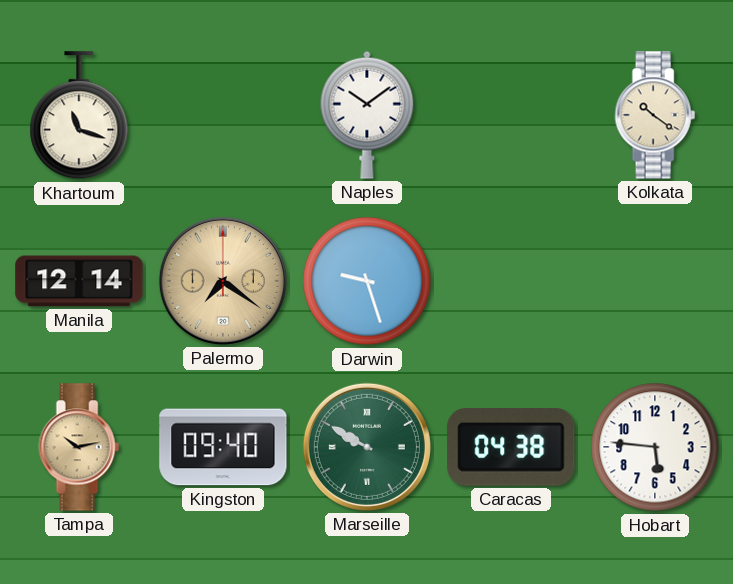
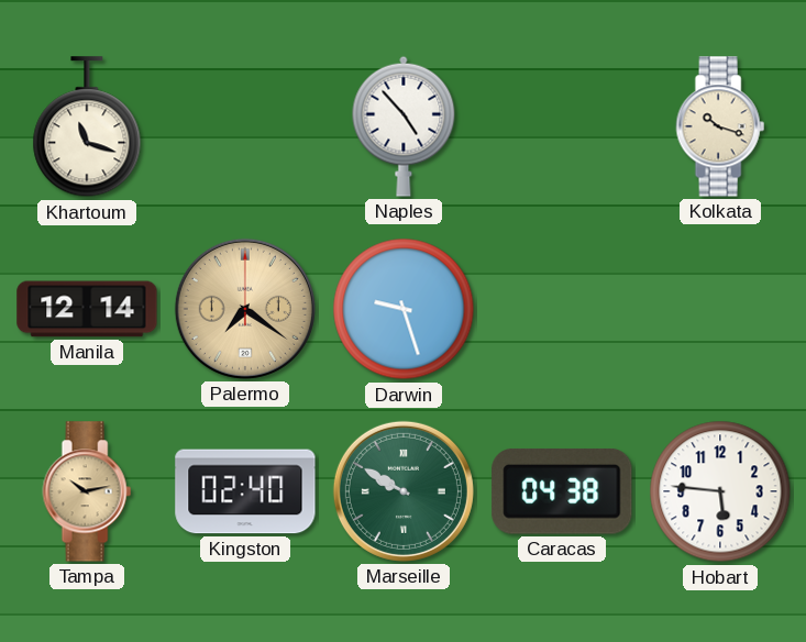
Naples: 10:09 -> 4:53 (404, 126)
Kolkata: 10:21 -> 10:18 (720, 126)
Kingston: 09:40 -> 02:40 (245, 491)
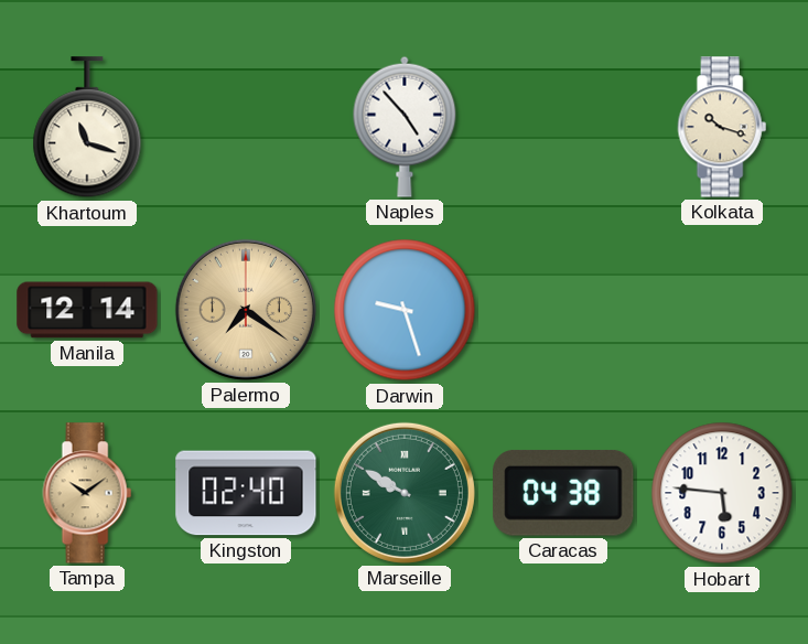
Tampa: 10:13 -> 10:09 (87, 493)
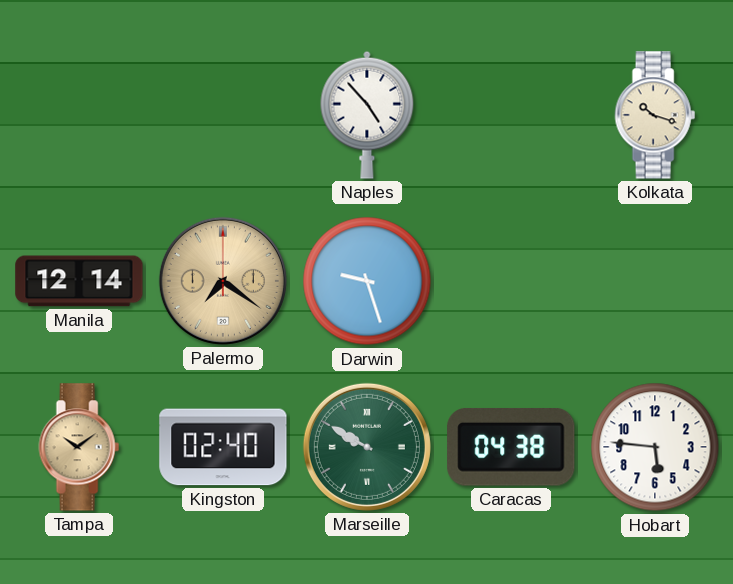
Khartoum: 11:18 -> none (87, 128)
